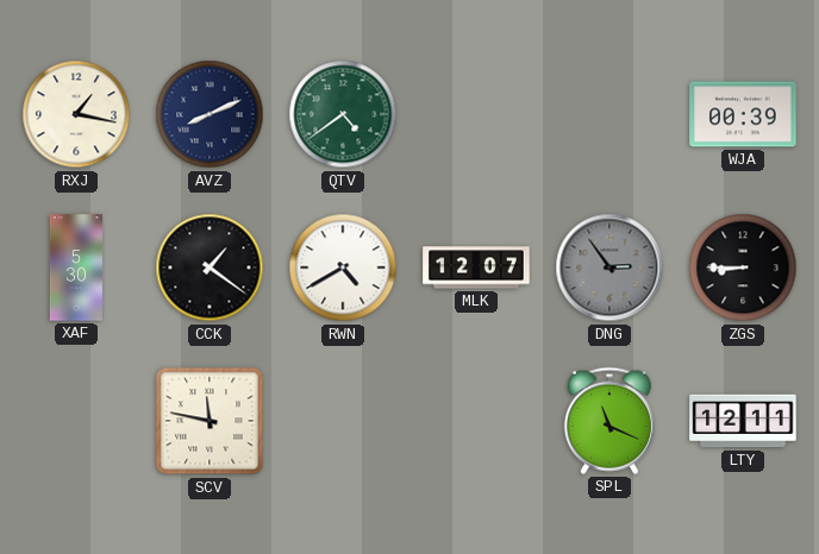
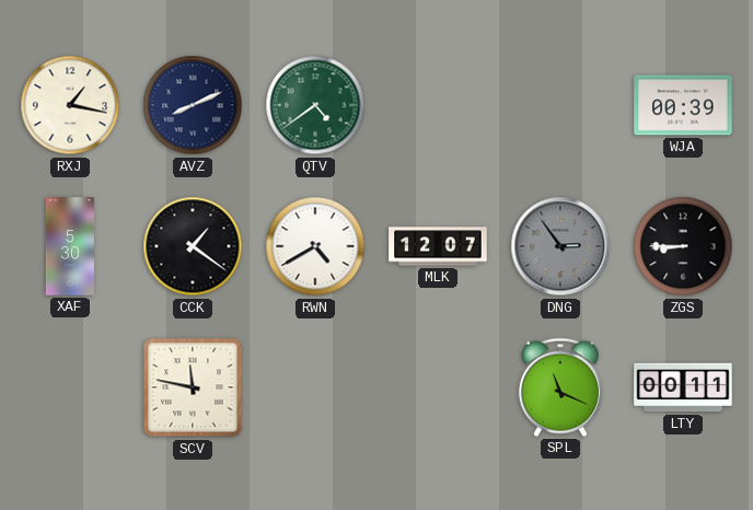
LTY: 12:11 -> 00:11 (683, 387)
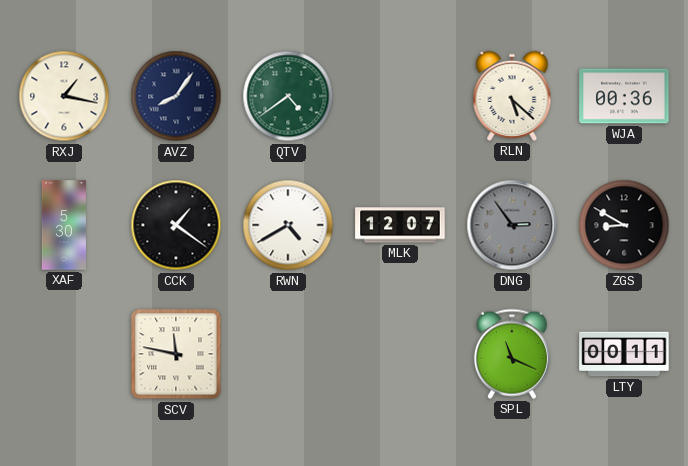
AVZ: 8:11 -> 8:06 (176, 96)
RLN: none -> 5:22 (512, 96)
WJA: 00:39 -> 00:36 (624, 96)
ZGS: 8:45 -> 8:50 (624, 225)
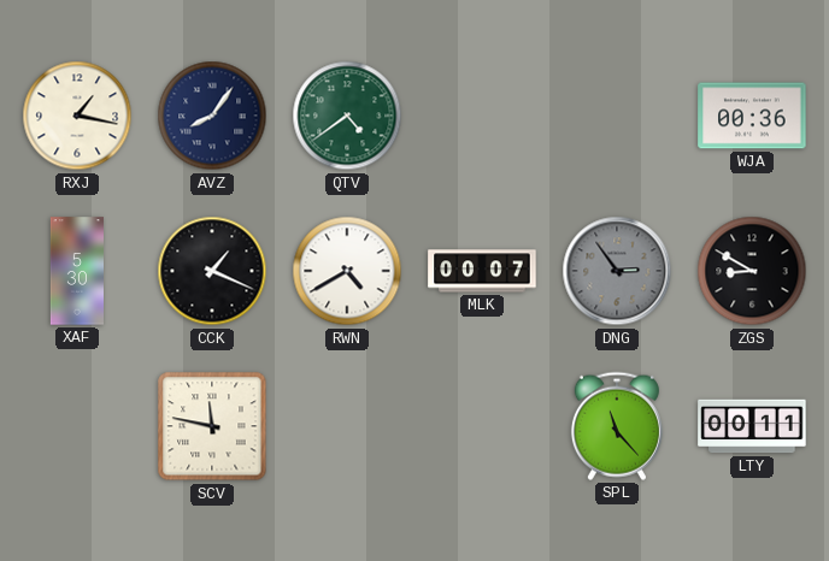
RLN: 5:22 -> none (512, 96)
CCK: 1:21 -> 1:19 (212, 271)
MLK: 12:07 -> 00:07 (482, 271)
SPL: 11:19 -> 11:23 (617, 426)
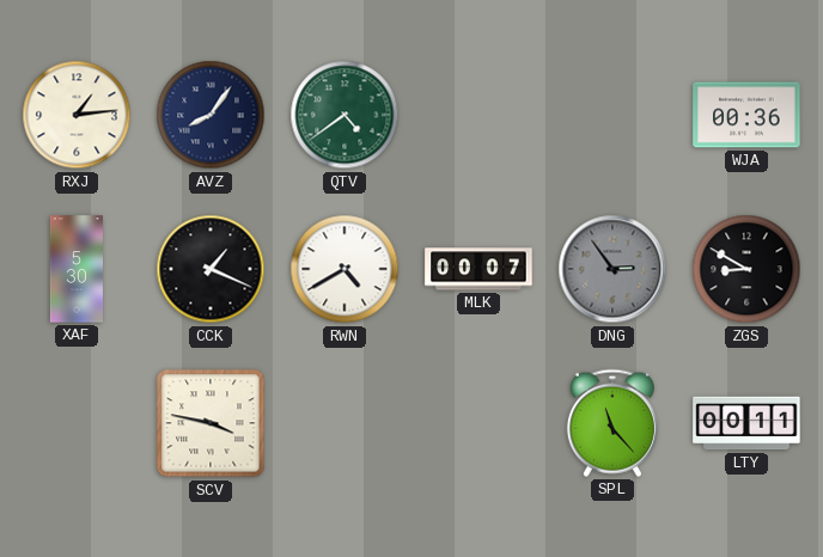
RXJ: 1:17 -> 1:14 (77, 115)
SCV: 11:47 -> 3:47 (211, 423)
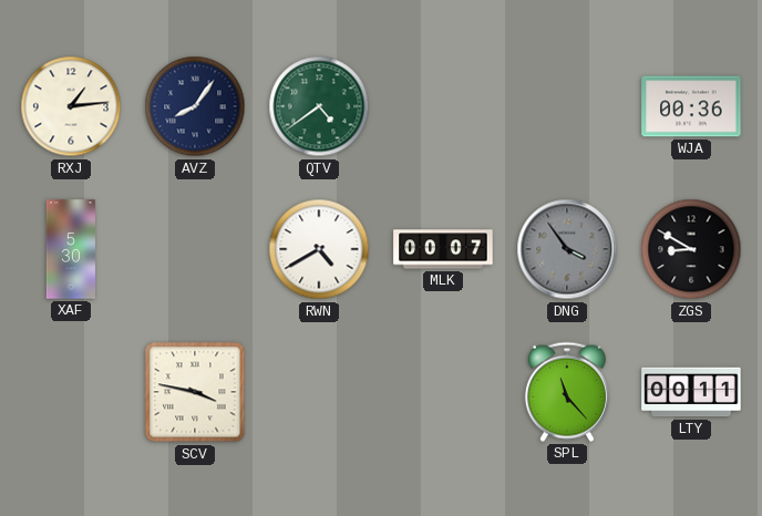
CCK: 1:19 -> none (211, 269)
DNG: 2:54 -> 3:54 (567, 249)
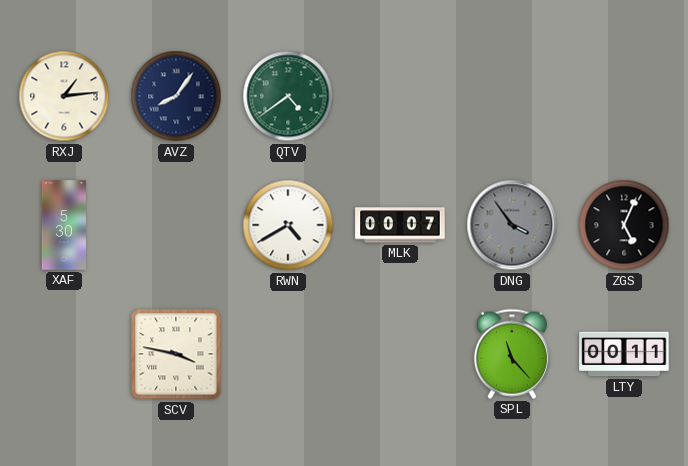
WJA: 00:36 -> none (691, 106)
ZGS: 8:50 -> 5:04 (624, 225)
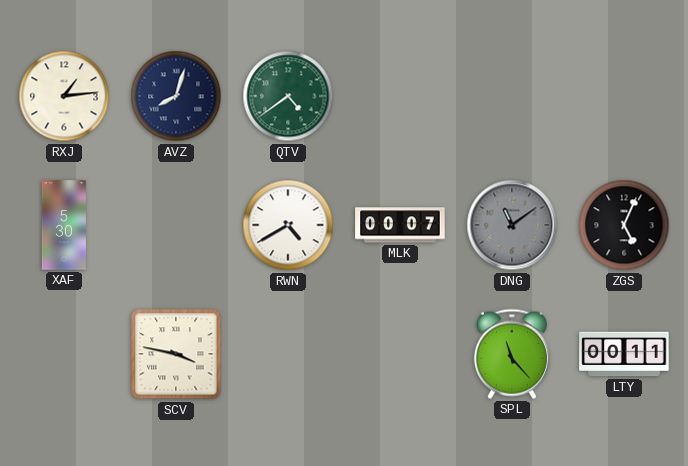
AVZ: 8:06 -> 8:03 (176, 96)
DNG: 3:54 -> 11:09 (512, 225)
